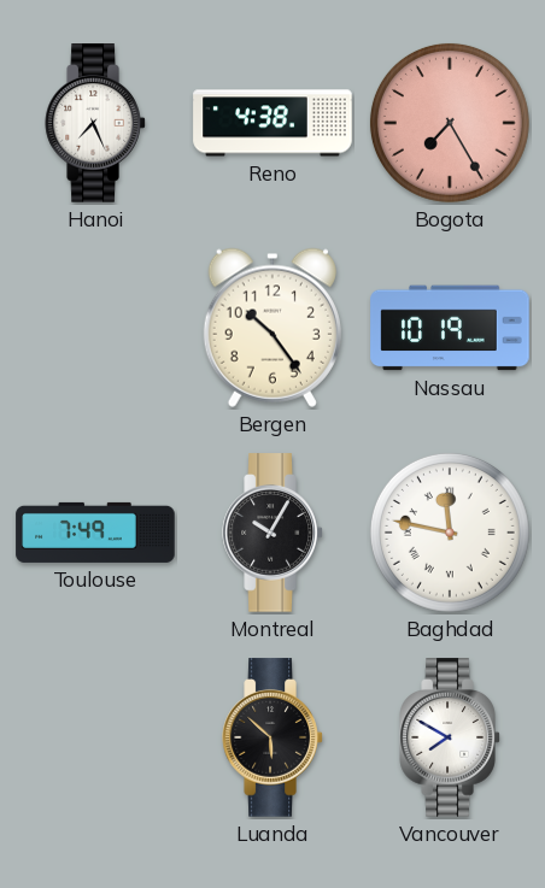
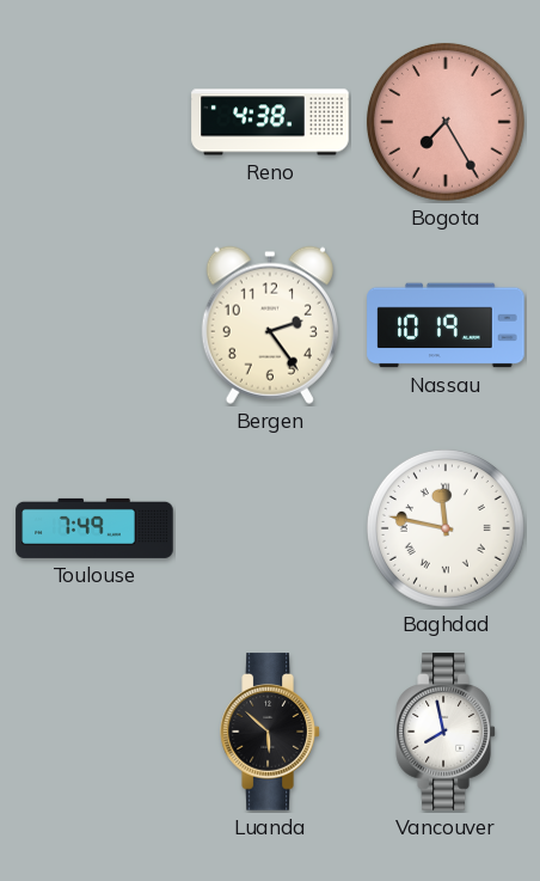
Hanoi: 7:26 -> none (95, 123)
Bergen: 10:24 -> 2:24 (270, 325)
Montreal: 10:05 -> none (272, 533)
Vancouver: 7:50 -> 7:58 (446, 732)
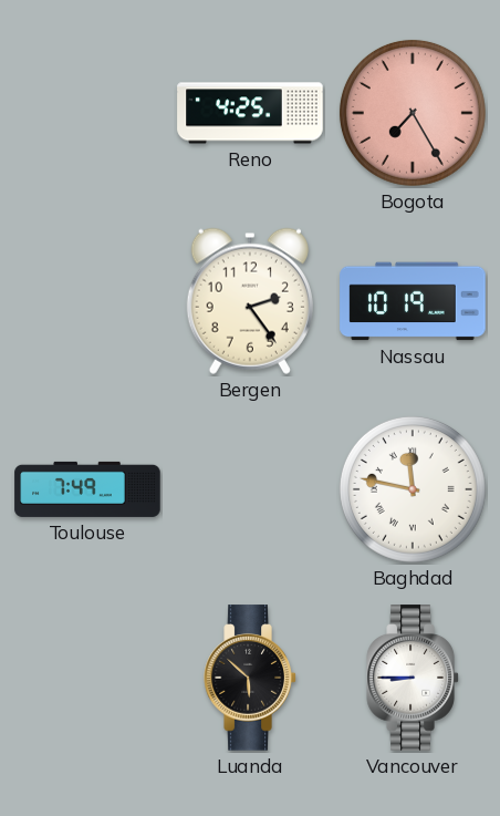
Reno: 4:38 -> 4:25 (250, 113)
Vancouver: 7:58 -> 8:45 (413, 678)
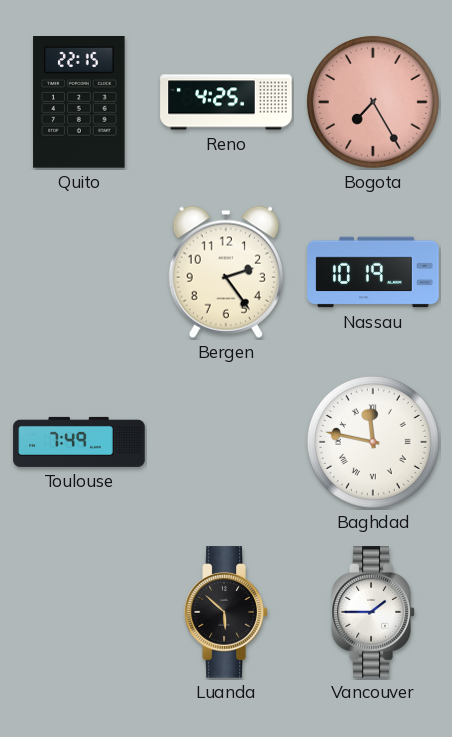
Quito: none -> 22:15 (79, 102)
Vancouver: 8:45 -> 1:45 (373, 612)
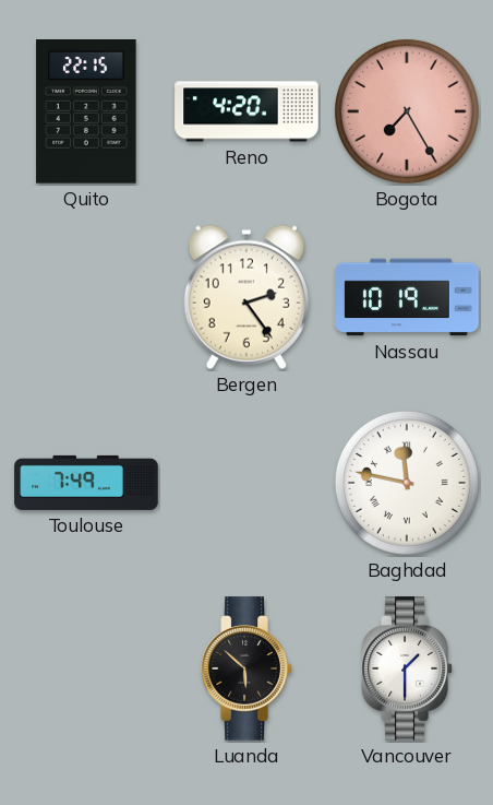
Reno: 4:25 -> 4:20 (246, 111)
Vancouver: 1:45 -> 1:30 (407, 668)
